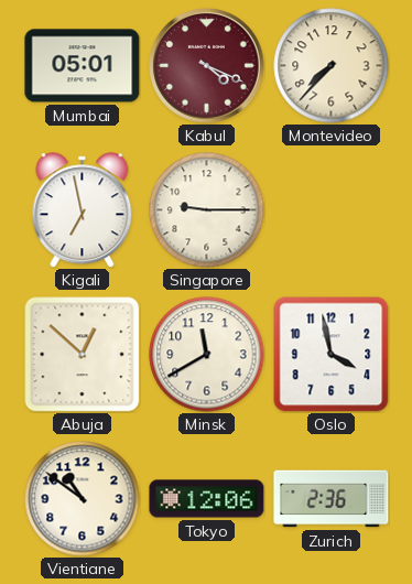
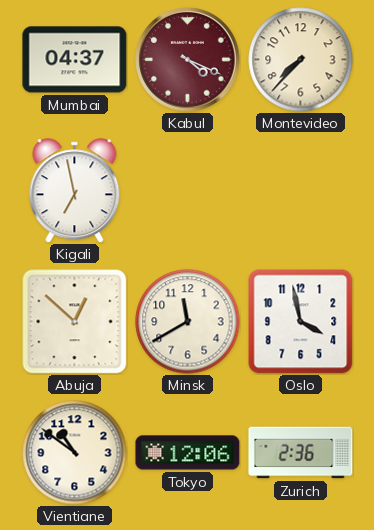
Mumbai: 05:01 -> 04:37 (75, 60)
Singapore: 9:15 -> none (207, 210)
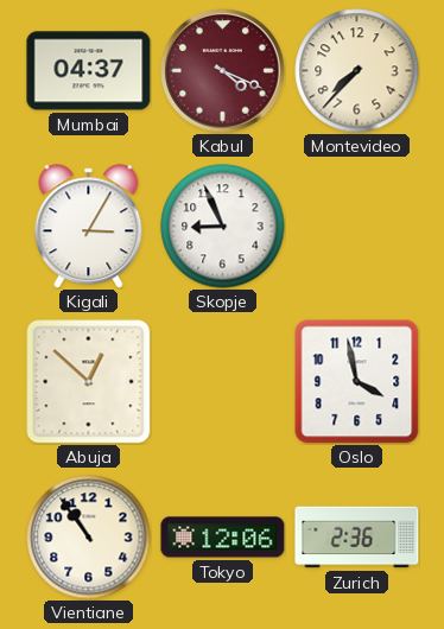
Kigali: 6:58 -> 3:05 (89, 227)
Skopje: none -> 8:56 (223, 227)
Minsk: 11:40 -> none (188, 322)
Vientiane: 10:51 -> 10:54 (89, 538)
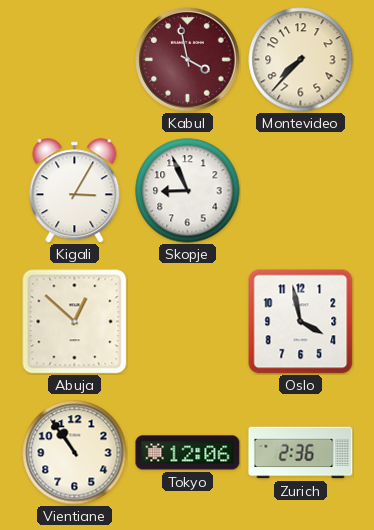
Mumbai: 04:37 -> none (89, 71)
Kabul: 4:19 -> 3:58 (188, 60)
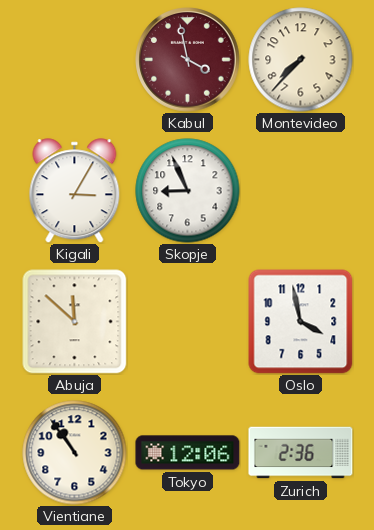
Abuja: 12:52 -> 11:52 (74, 322)
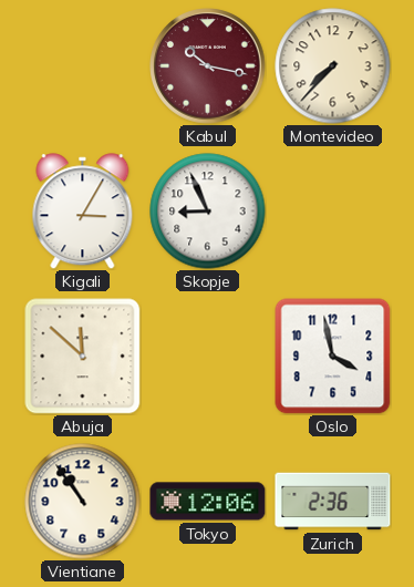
Kabul: 3:58 -> 10:17 (208, 66)
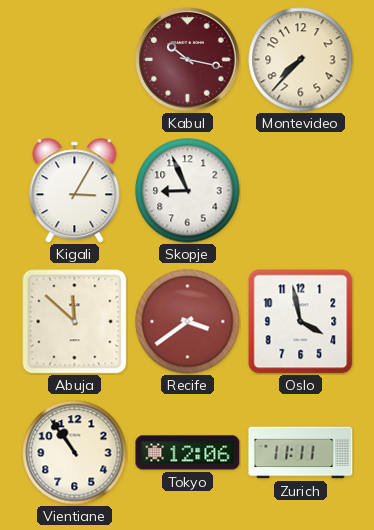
Recife: none -> 3:39 (188, 322)
Zurich: 2:36 -> 11:11 (301, 453)
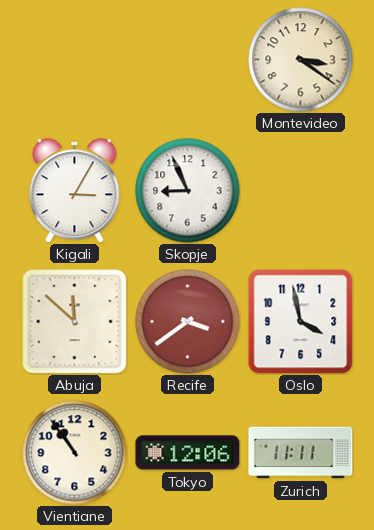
Kabul: 10:17 -> none (188, 60)
Montevideo: 7:37 -> 3:21 (301, 60)
